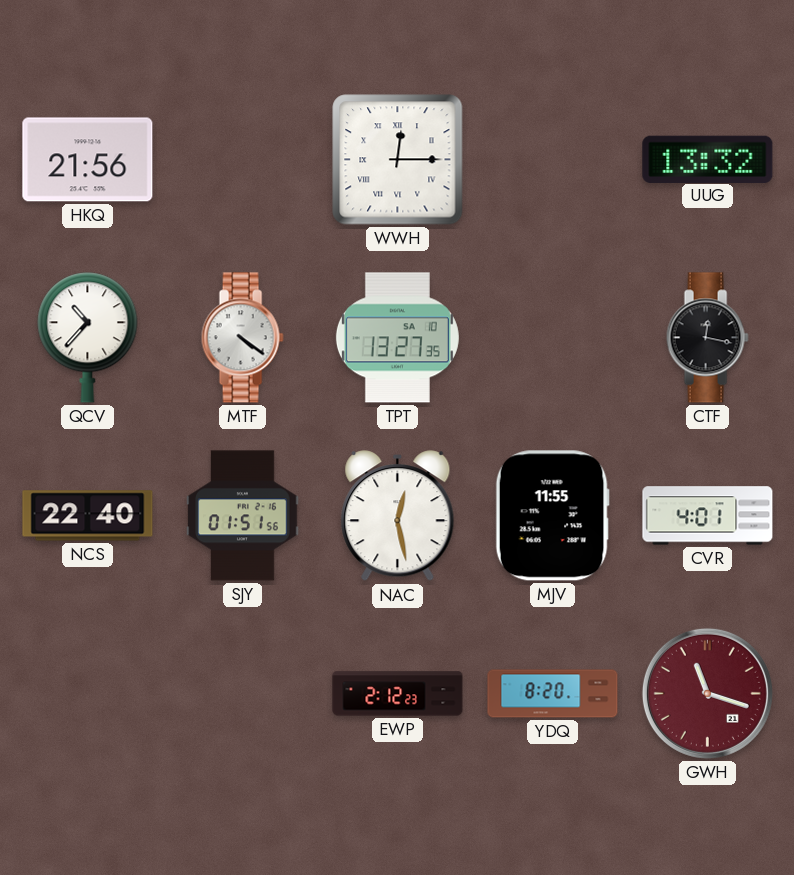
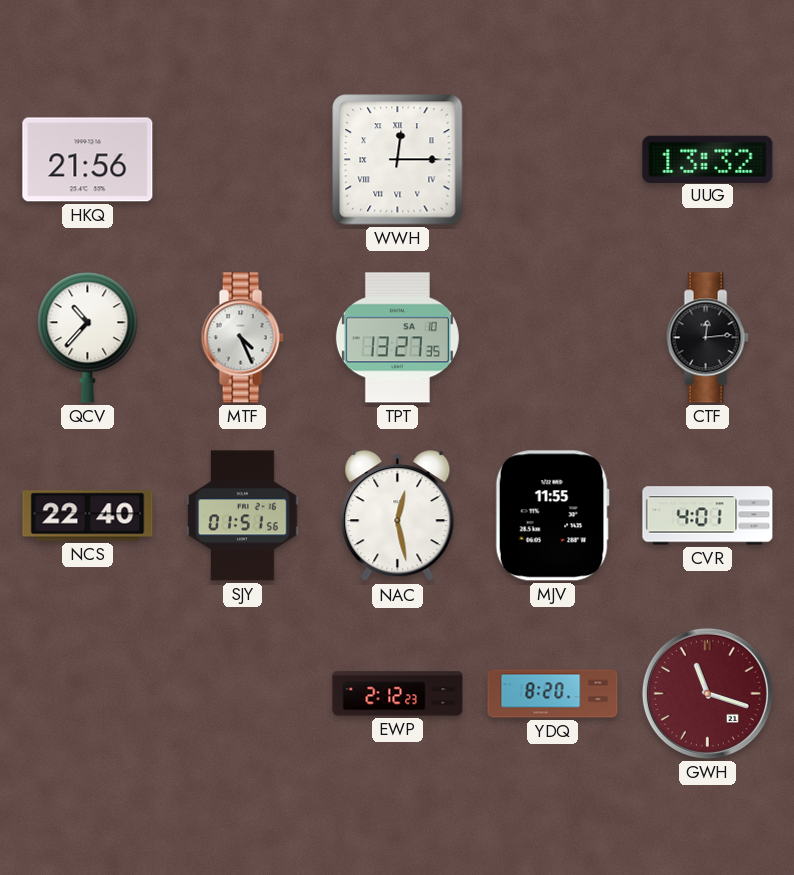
MTF: 4:21 -> 4:26 (242, 338)
CTF: 12:17 -> 12:14 (707, 338)
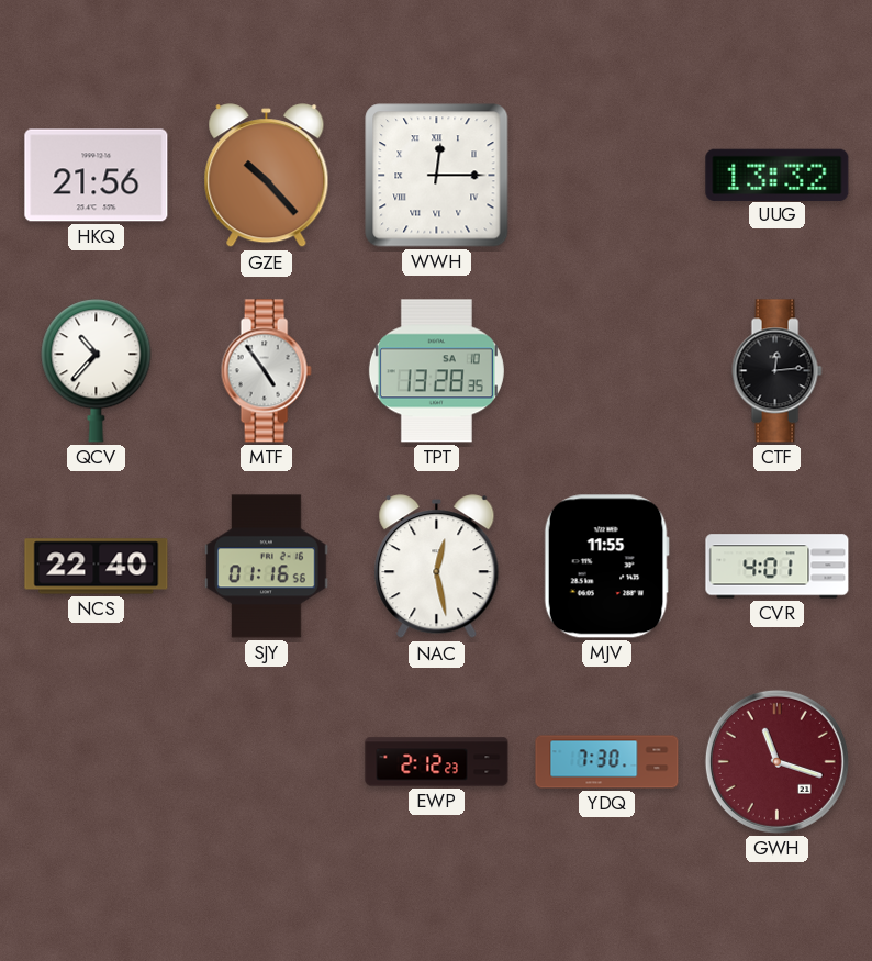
GZE: none -> 10:23 (267, 176)
MTF: 4:26 -> 4:54 (266, 371)
TPT: 13:27 -> 13:28 (436, 371)
SJY: 01:51 -> 01:16 (267, 567)
YDQ: 8:20 -> 7:30 (607, 762)
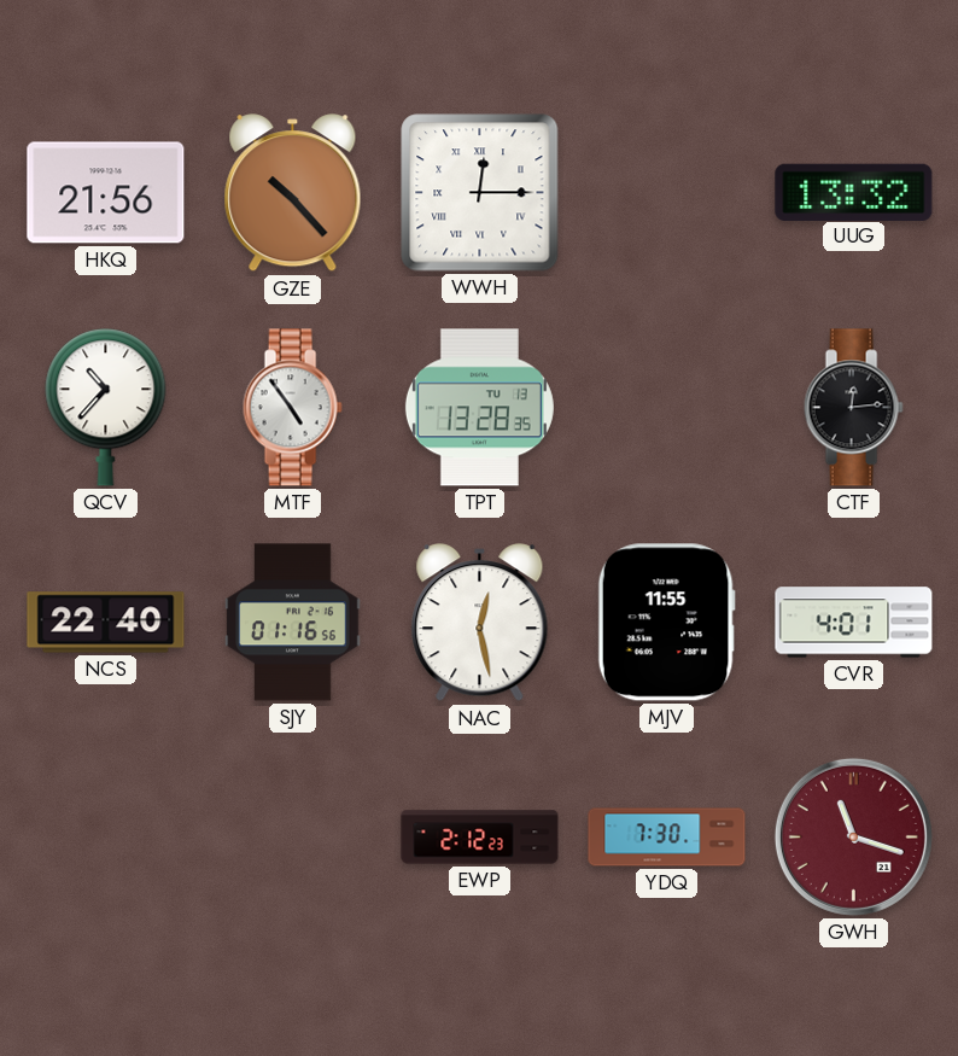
TPT date: SA 10 -> TU 13 (479, 408)
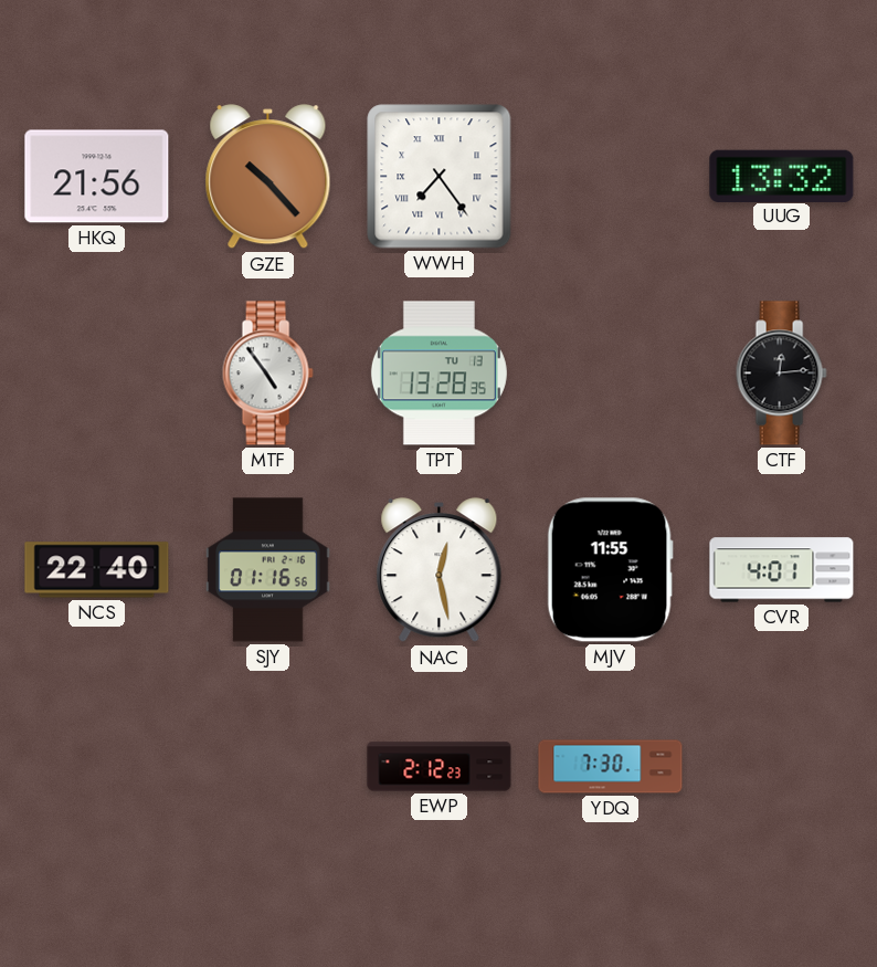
WWH: 12:15 -> 7:24 (440, 177)
QCV: 10:37 -> none (106, 408)
GWH: 11:18 -> none (853, 836)
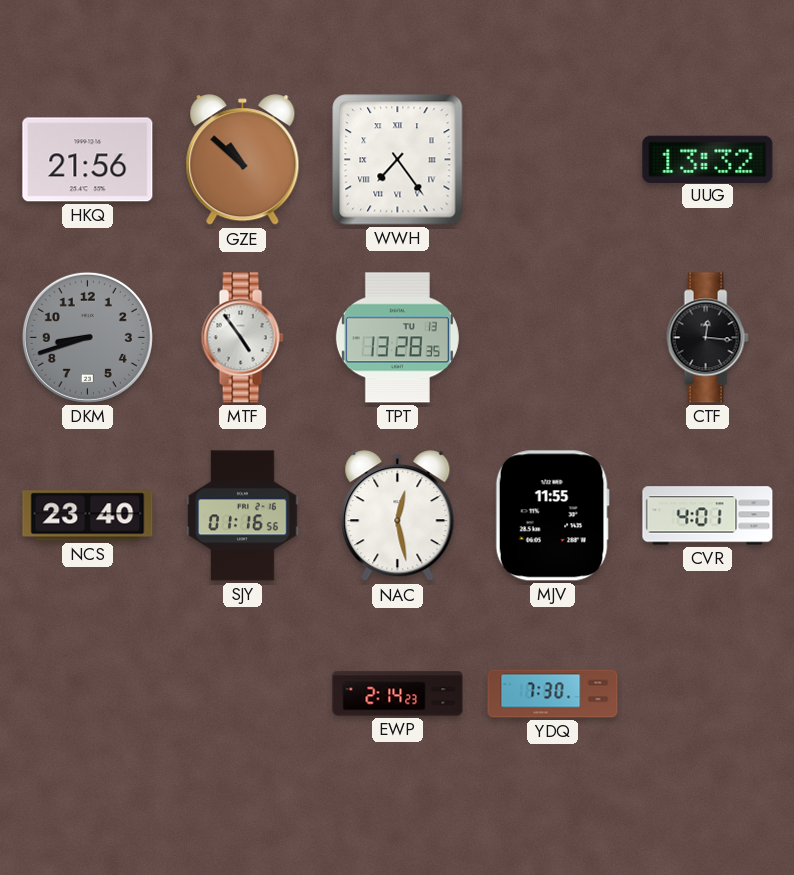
GZE: 10:23 -> 10:52 (243, 160)
DKM: none -> 8:42 (87, 337)
CTF: 12:14 -> 12:16 (707, 338)
NCS: 22:40 -> 23:40 (88, 516)
EWP: 2:12 -> 2:14 (398, 694)
